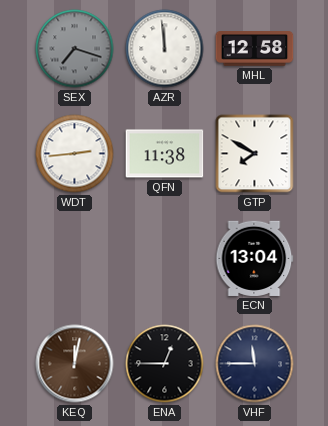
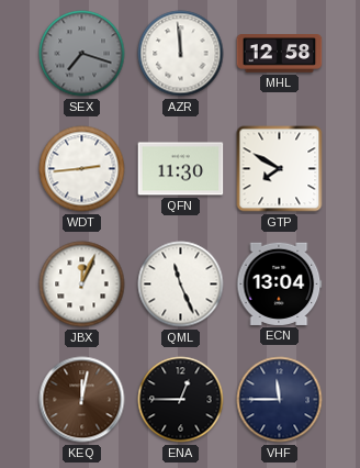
QFN: 11:38 -> 11:30 (181, 169)
JBX: none -> 12:04 (82, 285)
QML: none -> 11:26 (181, 285)
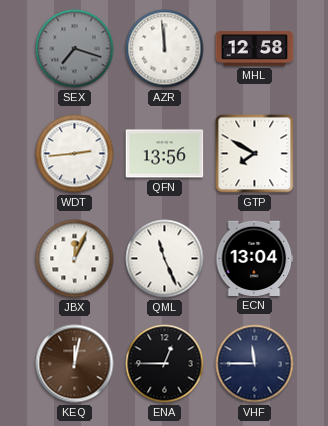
QFN: 11:30 -> 13:56 (165, 154)
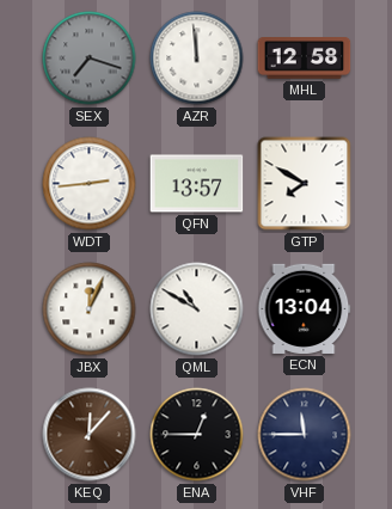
QFN: 13:56 -> 13:57 (197, 184)
QML: 11:26 -> 10:50 (197, 309)
KEQ: 12:02 -> 12:07 (90, 435)
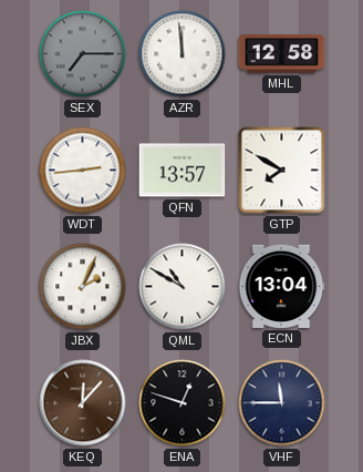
SEX: 7:18 -> 7:15 (83, 54)
JBX: 12:04 -> 2:04 (83, 287)
ENA: 12:45 -> 12:48 (183, 403)
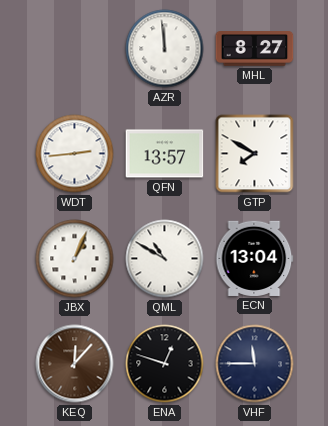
SEX: 7:15 -> none (83, 54)
MHL: 12:58 -> 8:27 (255, 49)
JBX: 2:04 -> 1:04 (75, 259)
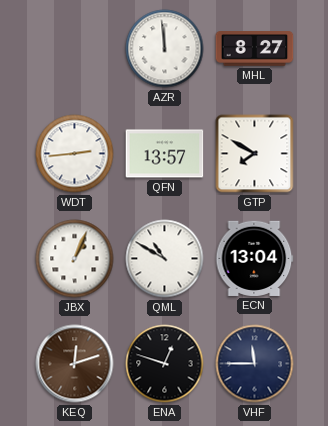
KEQ: 12:07 -> 12:12 (75, 364)
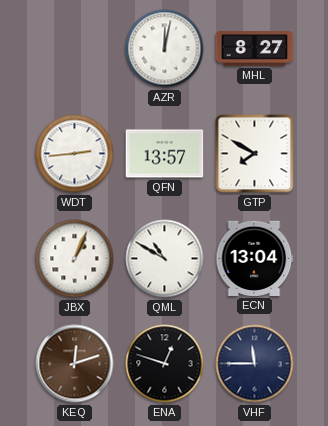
AZR: 11:59 -> 12:02 (165, 49)
